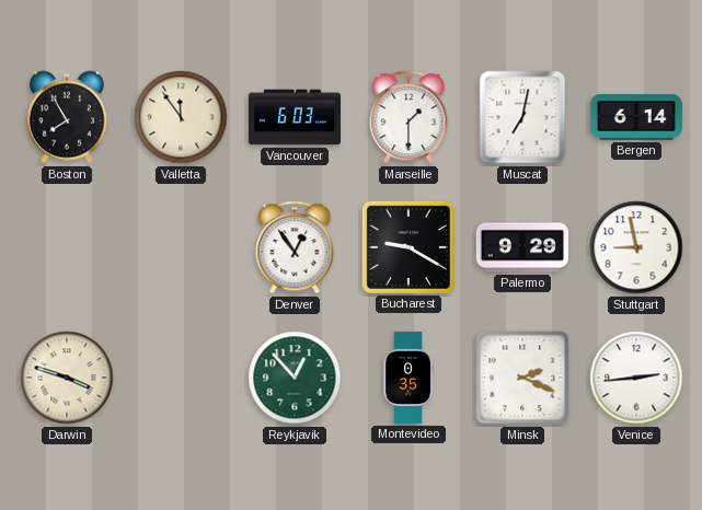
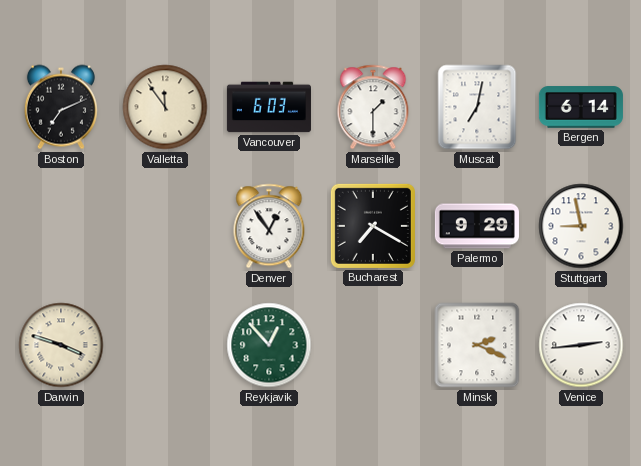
Boston: 7:55 -> 7:11 (61, 107)
Bucharest: 9:20 -> 7:20 (373, 226)
Montevideo: 0:35 -> none (408, 378)
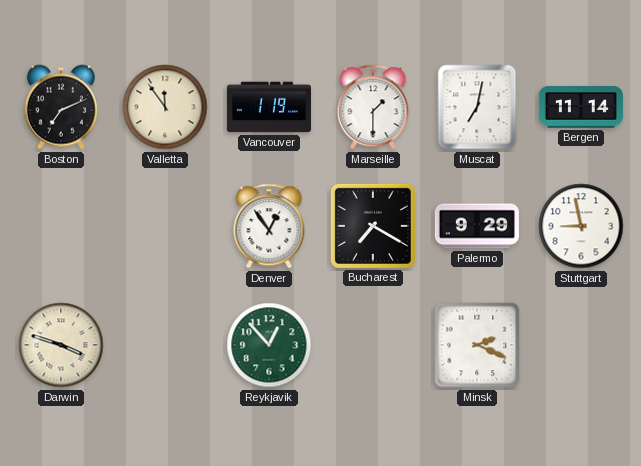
Vancouver: 6:03 -> 1:19 (269, 107)
Bergen: 6:14 -> 11:14 (581, 107)
Venice: 2:44 -> none (581, 345)
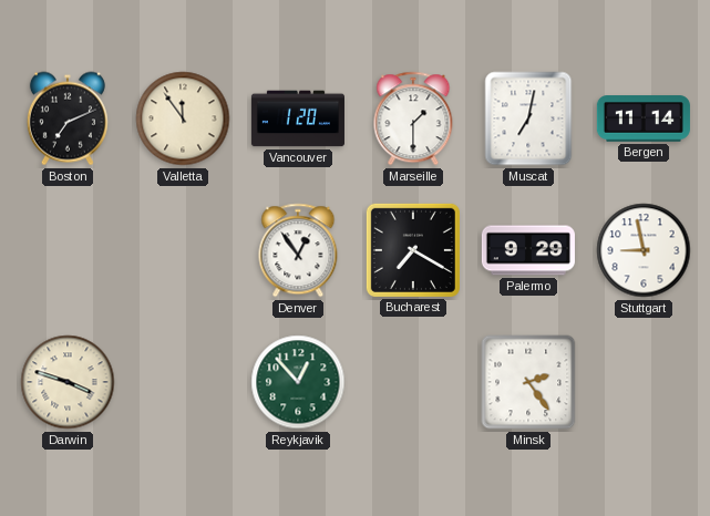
Vancouver: 1:19 -> 1:20 (298, 118)
Minsk: 2:19 -> 2:24 (528, 382)
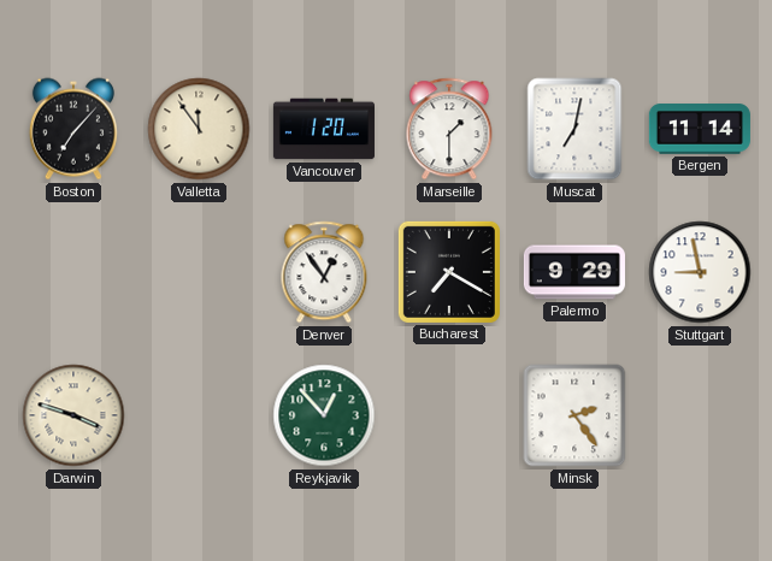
Boston: 7:11 -> 7:07 (73, 129)
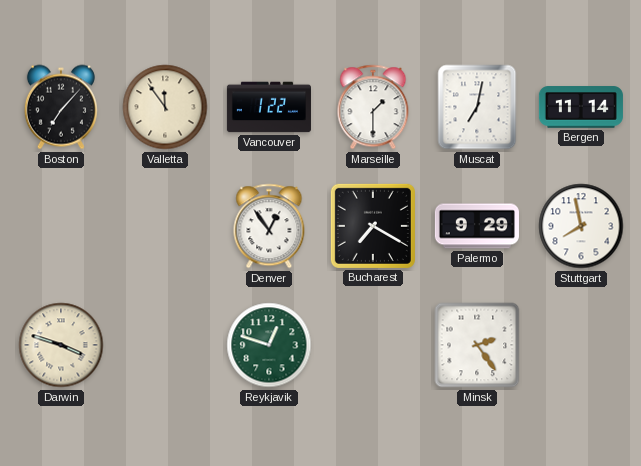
Vancouver: 1:20 -> 1:22 (269, 107)
Stuttgart: 8:58 -> 7:58 (581, 226)
Reykjavik: 12:53 -> 12:48 (269, 345)
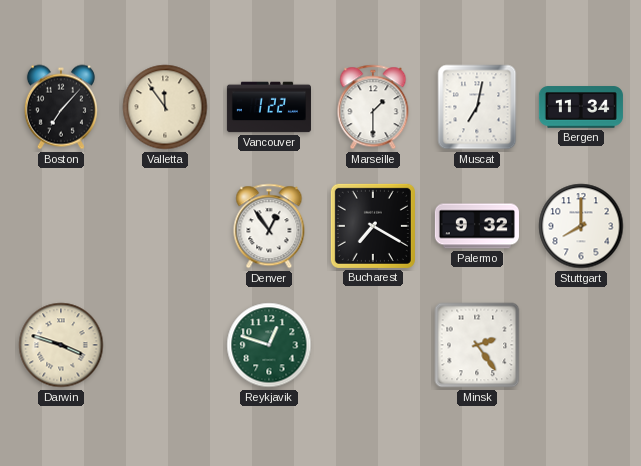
Bergen: 11:14 -> 11:34 (581, 107)
Palermo: 9:29 -> 9:32 (477, 226)
Stuttgart: 7:58 -> 8:00 (581, 226)
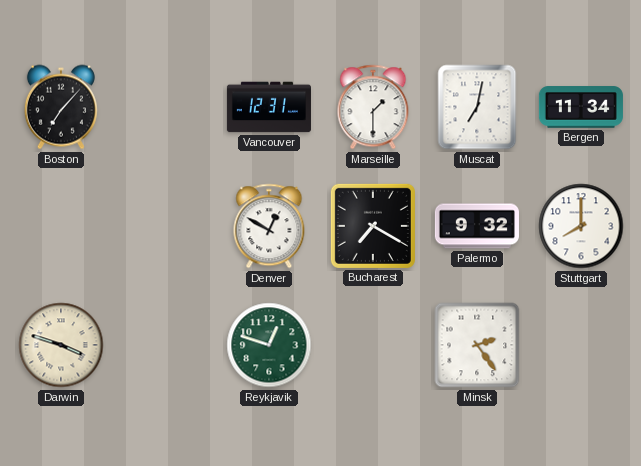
Valletta: 11:54 -> none (165, 107)
Vancouver: 1:22 -> 12:31 (269, 107)
Denver: 12:54 -> 12:50 (269, 226)
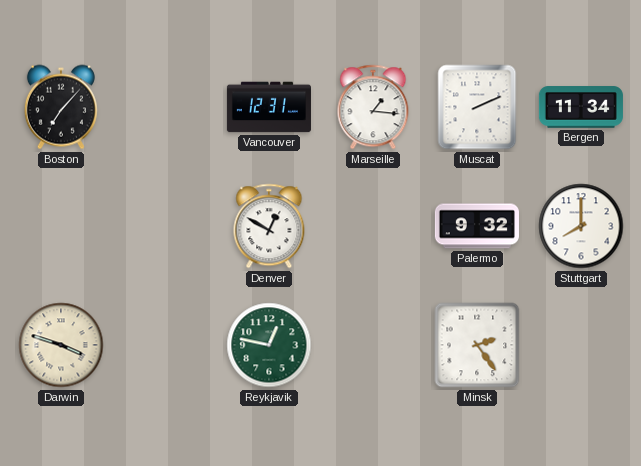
Marseille: 1:30 -> 1:16 (373, 107)
Muscat: 7:02 -> 2:11 (477, 107)
Bucharest: 7:20 -> none (373, 226)
Reykjavik: 12:48 -> 12:47 (269, 345)
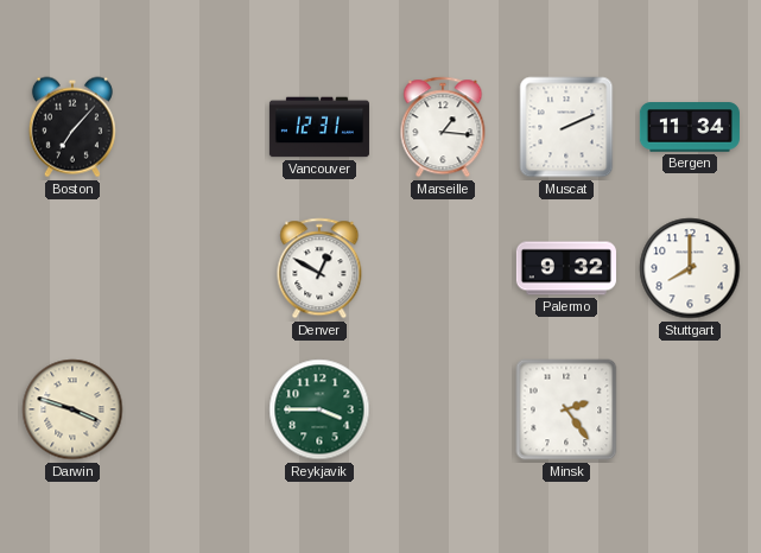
Reykjavik: 12:47 -> 3:45 (319, 409)
